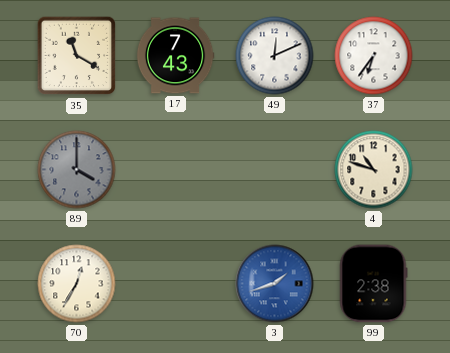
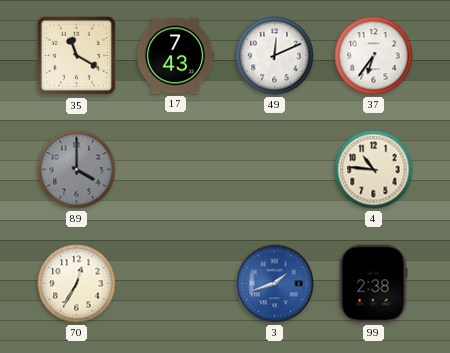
4: 10:48 -> 10:46 (374, 170)
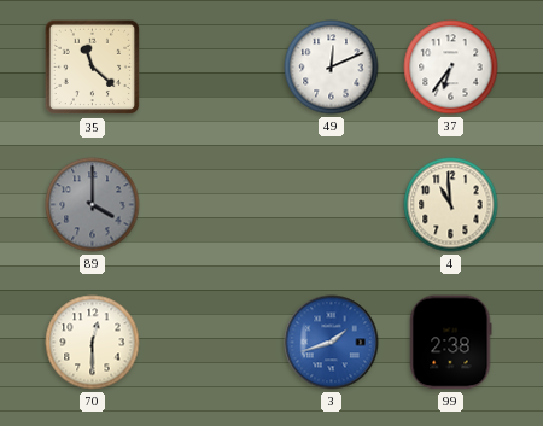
35: 11:20 -> 11:22 (93, 68)
17: 7:43 -> none (175, 56)
4: 10:46 -> 10:59 (451, 205)
70: 12:35 -> 12:30 (93, 343)
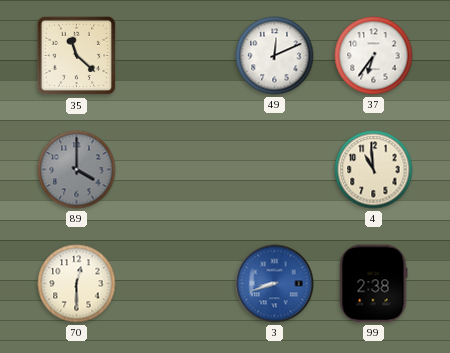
3: 1:42 -> 8:42 (275, 284)
